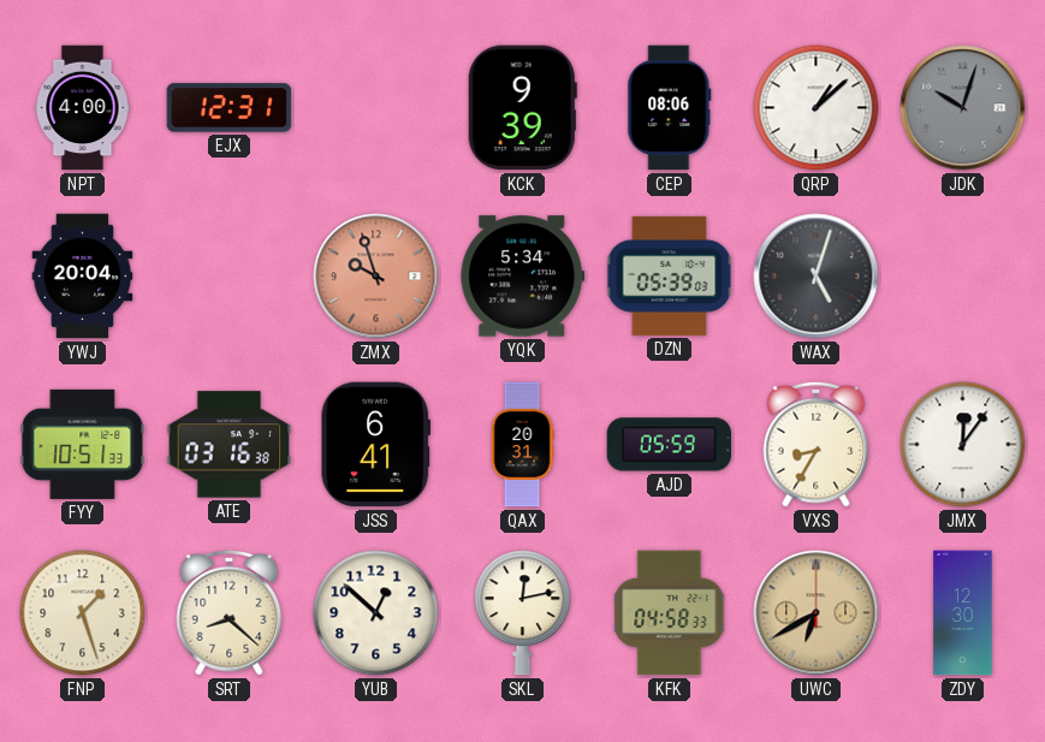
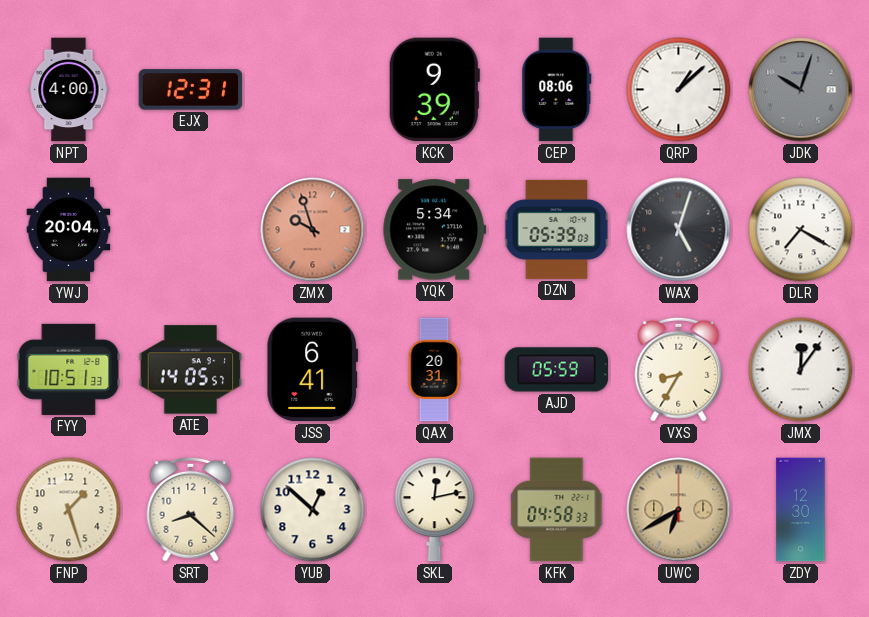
DLR: none -> 7:20 (801, 230)
ATE: 03:16 -> 14:05 (191, 370)
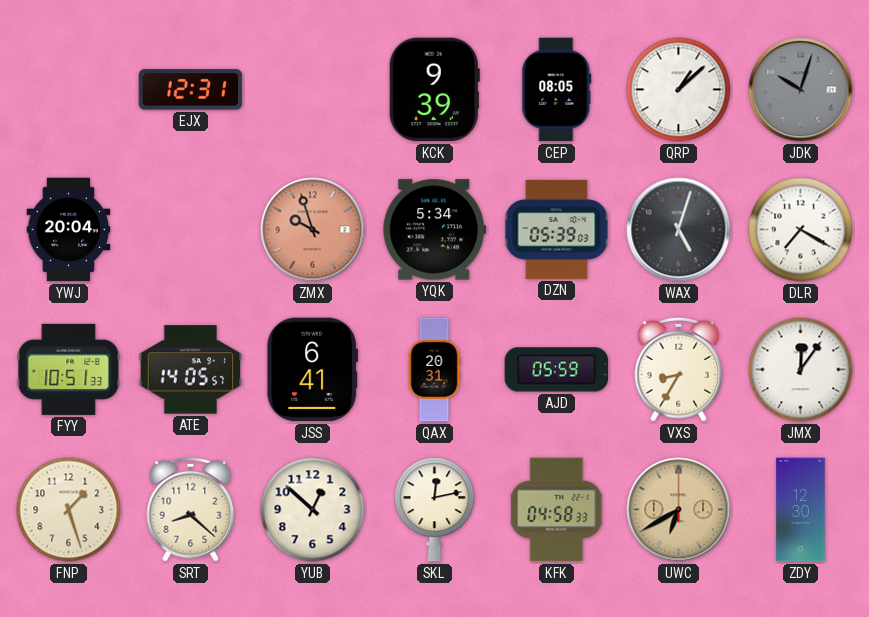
NPT: 4:00 -> none (69, 90)
CEP: 08:06 -> 08:05 (557, 90)
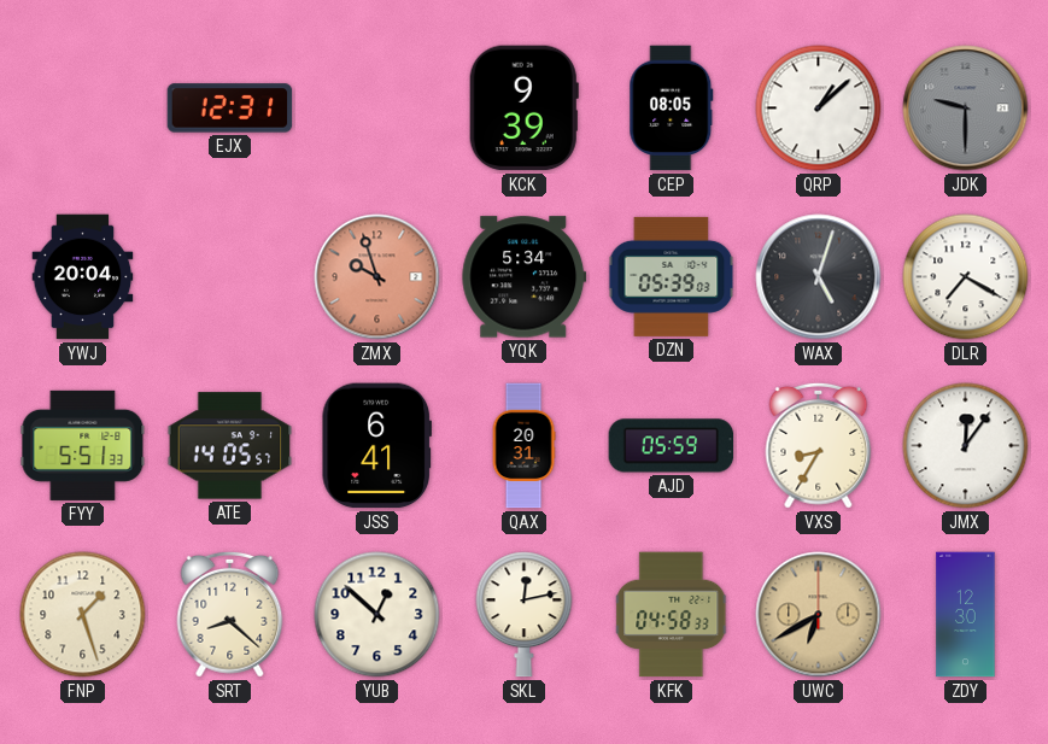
JDK: 10:03 -> 9:30 (966, 109)
FYY: 10:51 -> 5:51 (83, 445)
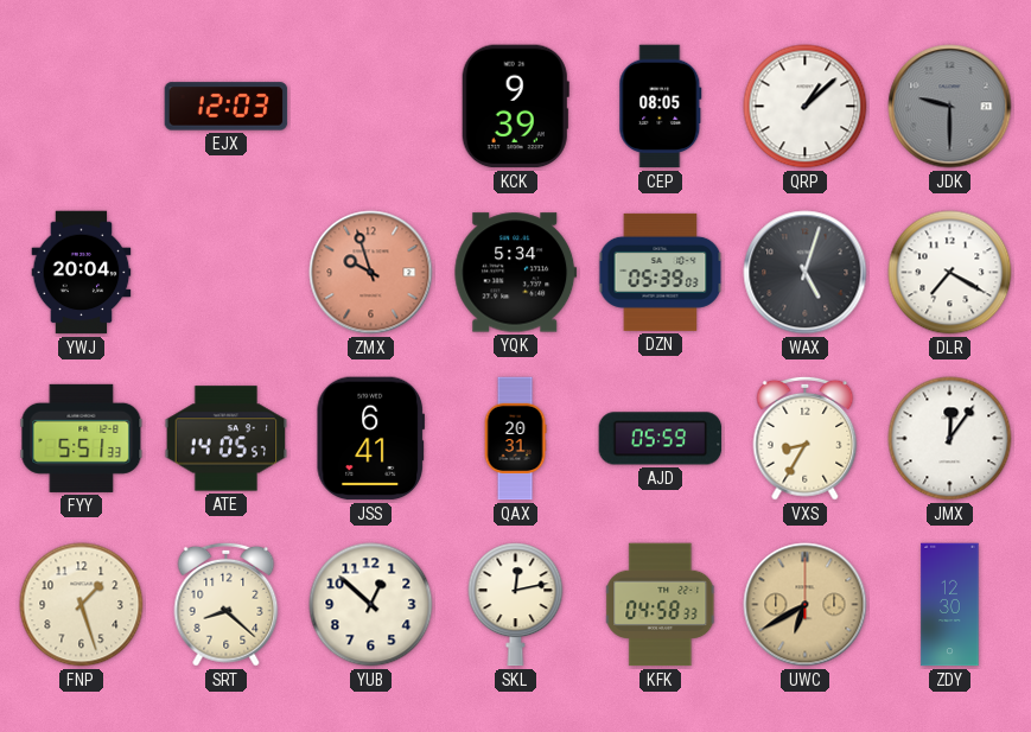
EJX: 12:31 -> 12:03 (227, 107)
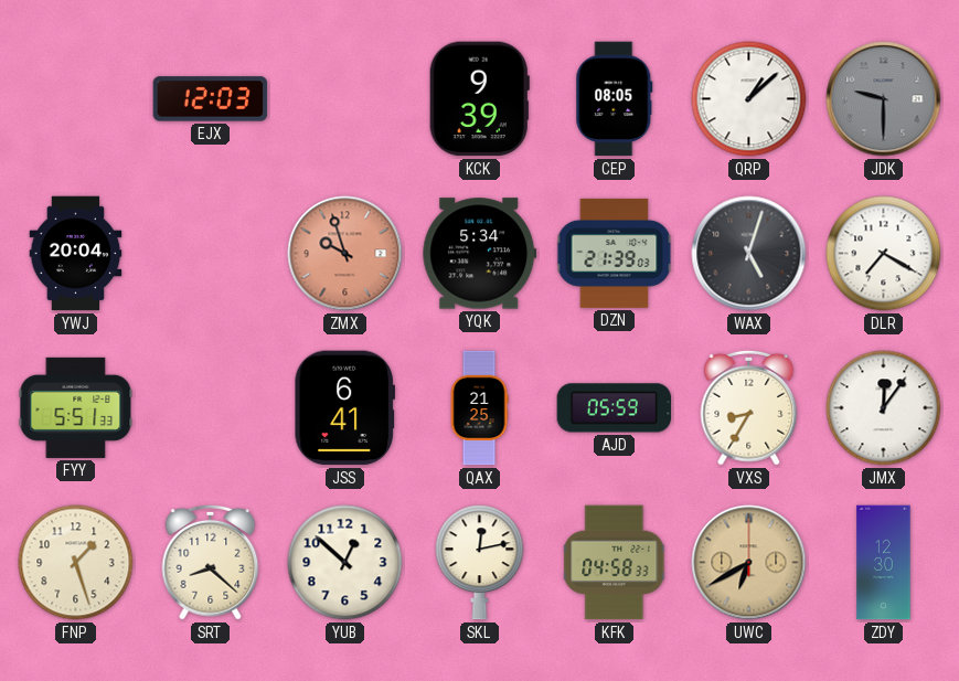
DZN: 05:39 -> 21:39 (615, 253)
ATE: 14:05 -> none (227, 439)
QAX: 20:31 -> 21:25 (479, 408)
